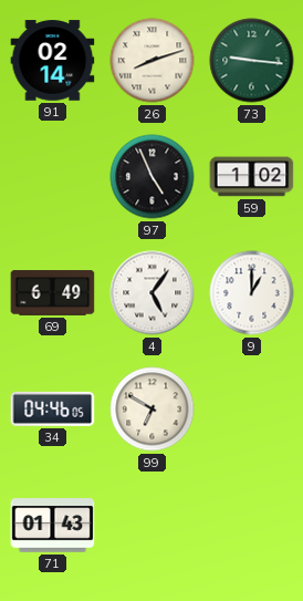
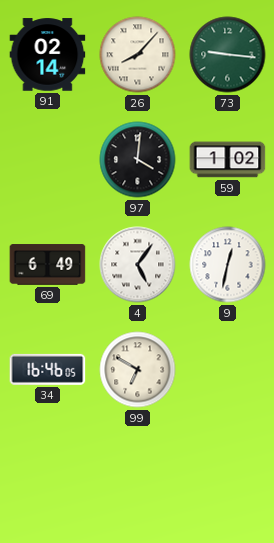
26: 8:12 -> 8:07 (138, 55)
97: 4:56 -> 4:01 (138, 160)
9: 1:00 -> 12:32 (228, 265)
34: 04:46 -> 16:46 (48, 369)
71: 01:43 -> none (53, 526)
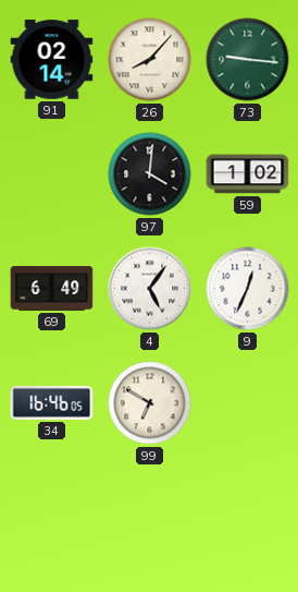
9: 12:32 -> 12:34 (248, 289)
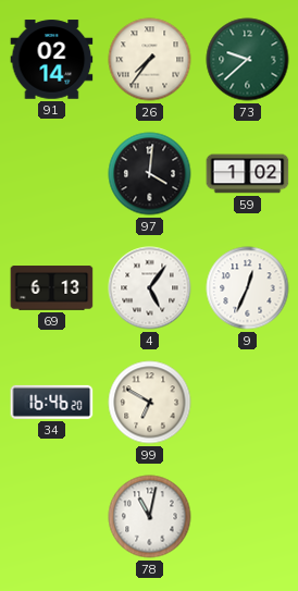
26: 8:07 -> 7:36 (150, 60)
73: 9:16 -> 9:38 (248, 60)
69: 6:49 -> 6:13 (52, 288)
34: 16:46:05 -> 16:46:20 (52, 402)
78: none -> 11:02 (150, 517)
